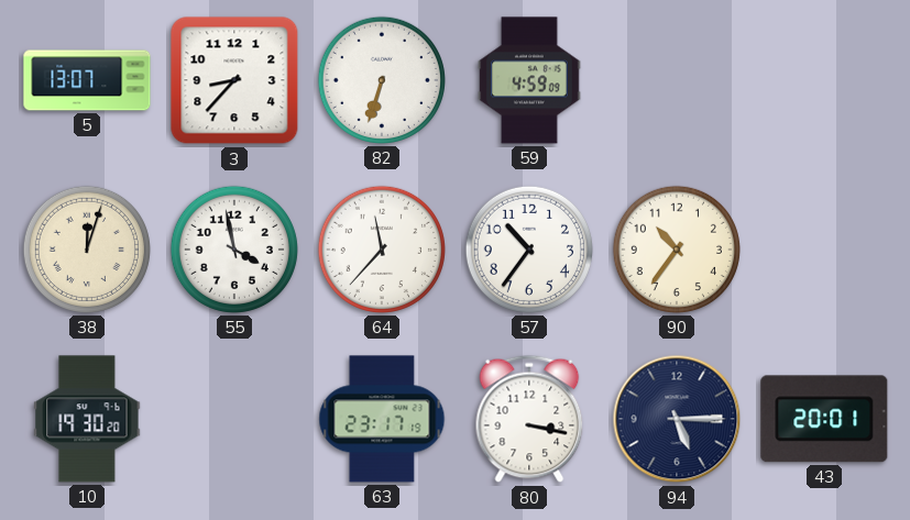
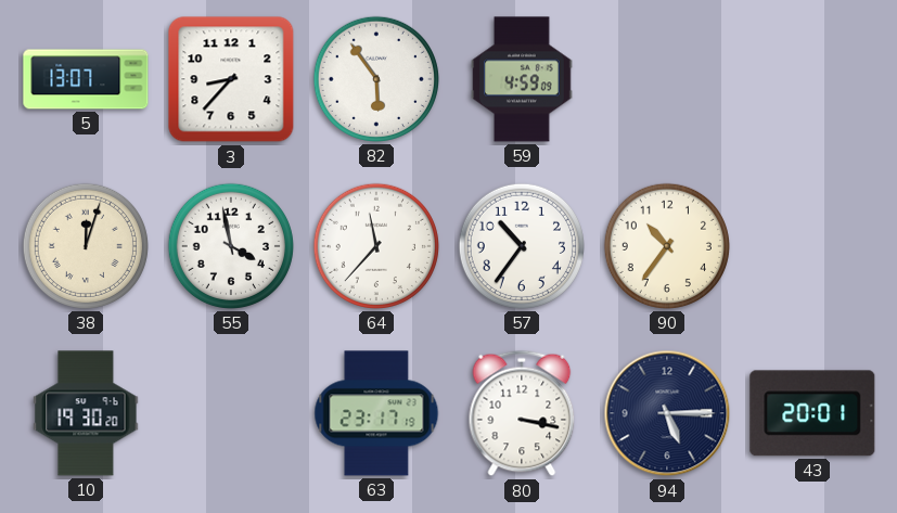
82: 6:33 -> 5:54 (376, 79)
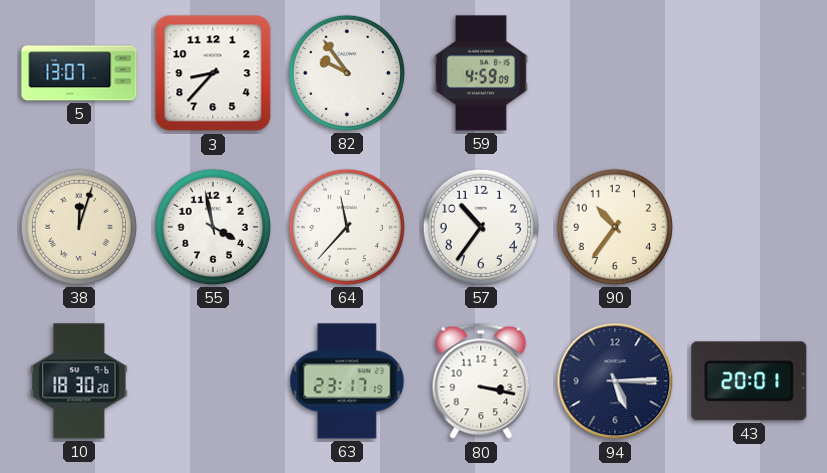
82: 5:54 -> 9:54 (347, 73)
10: 19:30 -> 18:30 (79, 381)
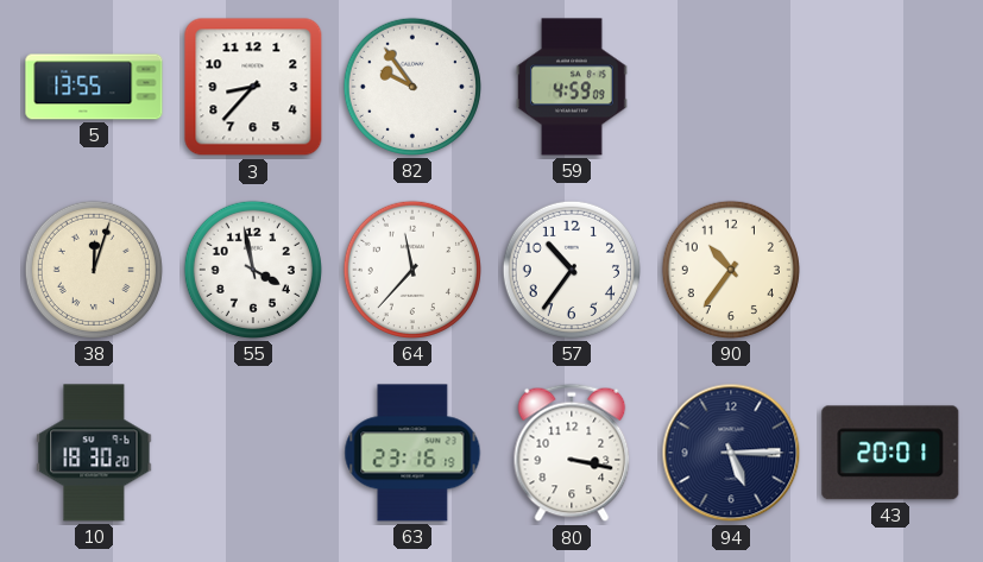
5: 13:07 -> 13:55 (94, 87)
63: 23:17 -> 23:16 (412, 453)
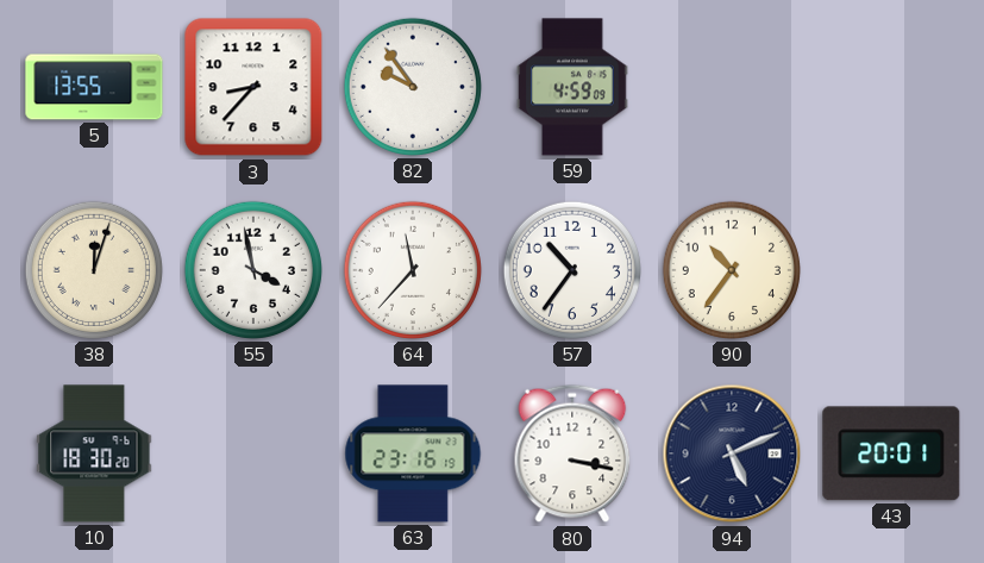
94: 5:15 -> 5:11 (732, 453)
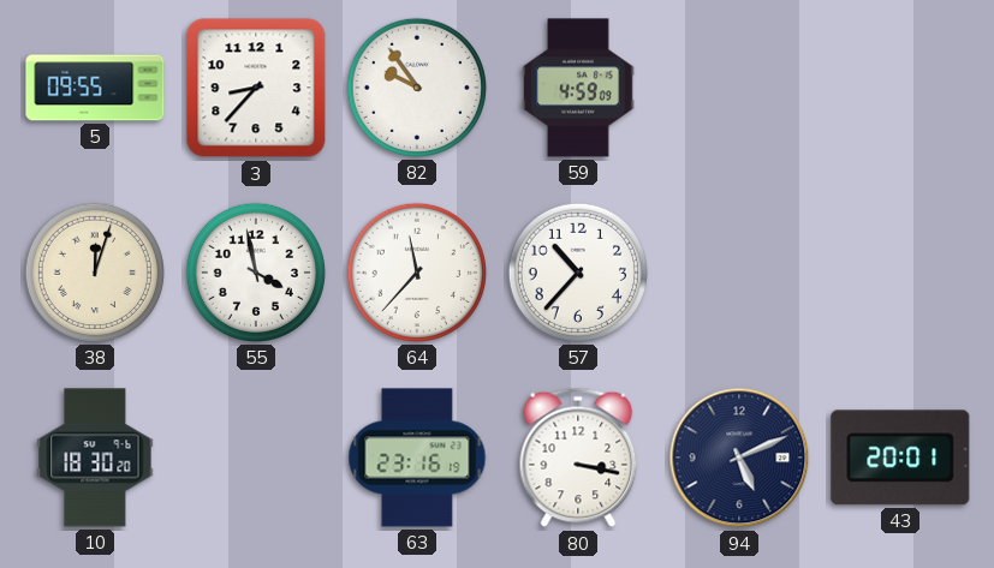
5: 13:55 -> 09:55 (95, 88)
57: 10:36 -> 10:37 (578, 273)
90: 10:36 -> none (732, 270)
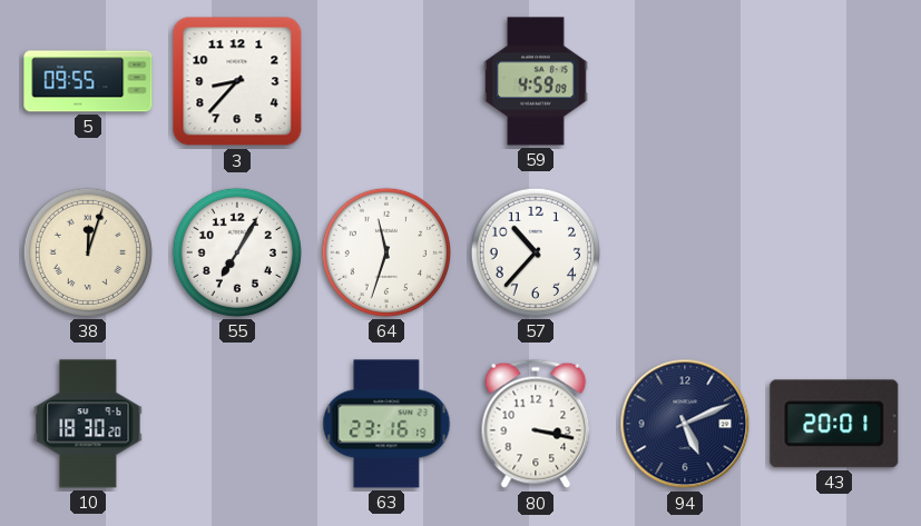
82: 9:54 -> none (417, 88)
55: 3:58 -> 7:05 (237, 252)
64: 11:37 -> 11:33 (386, 252)
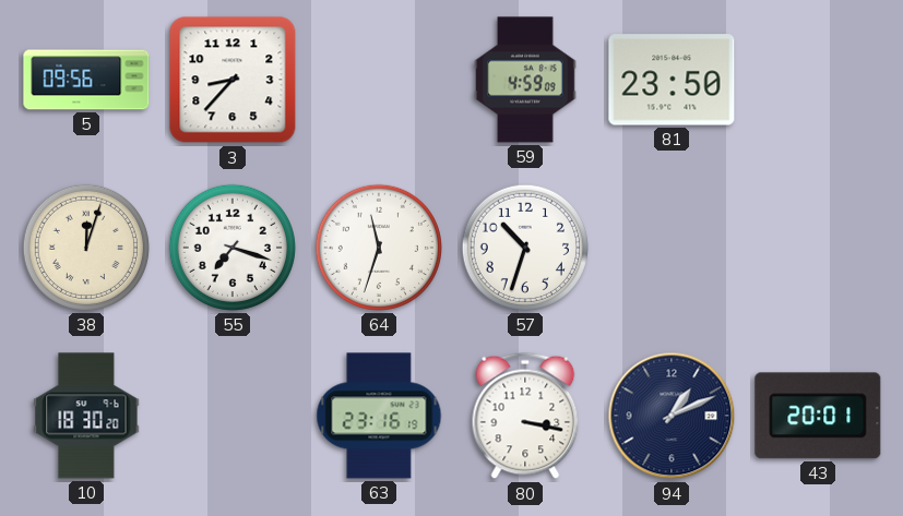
5: 09:55 -> 09:56 (86, 80)
81: none -> 23:50 (672, 80)
55: 7:05 -> 7:18 (233, 248)
57: 10:37 -> 10:33 (525, 248)
94: 5:11 -> 1:11 (672, 416)
